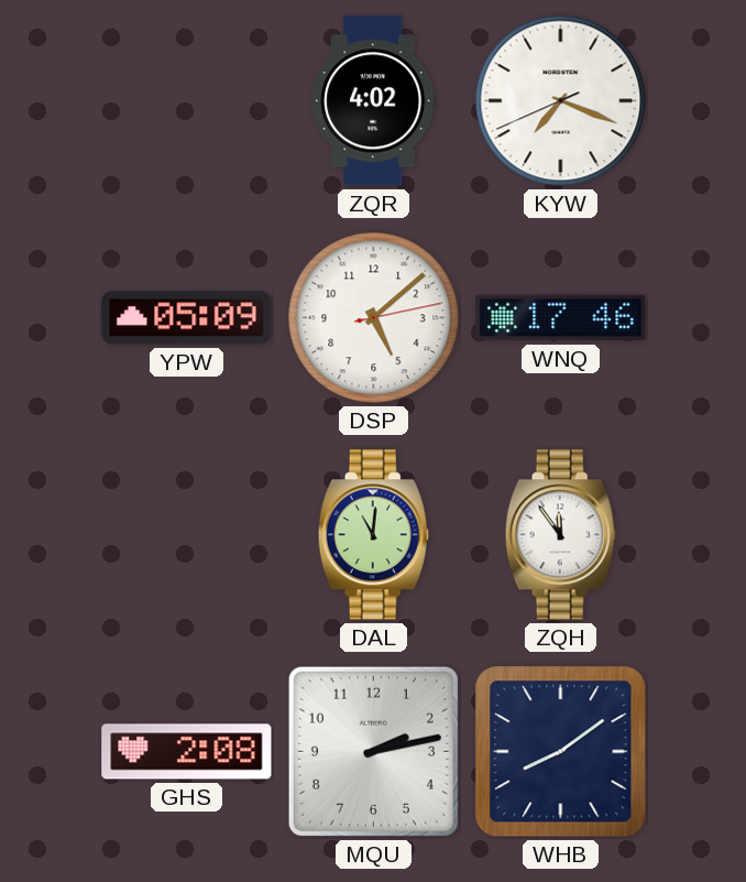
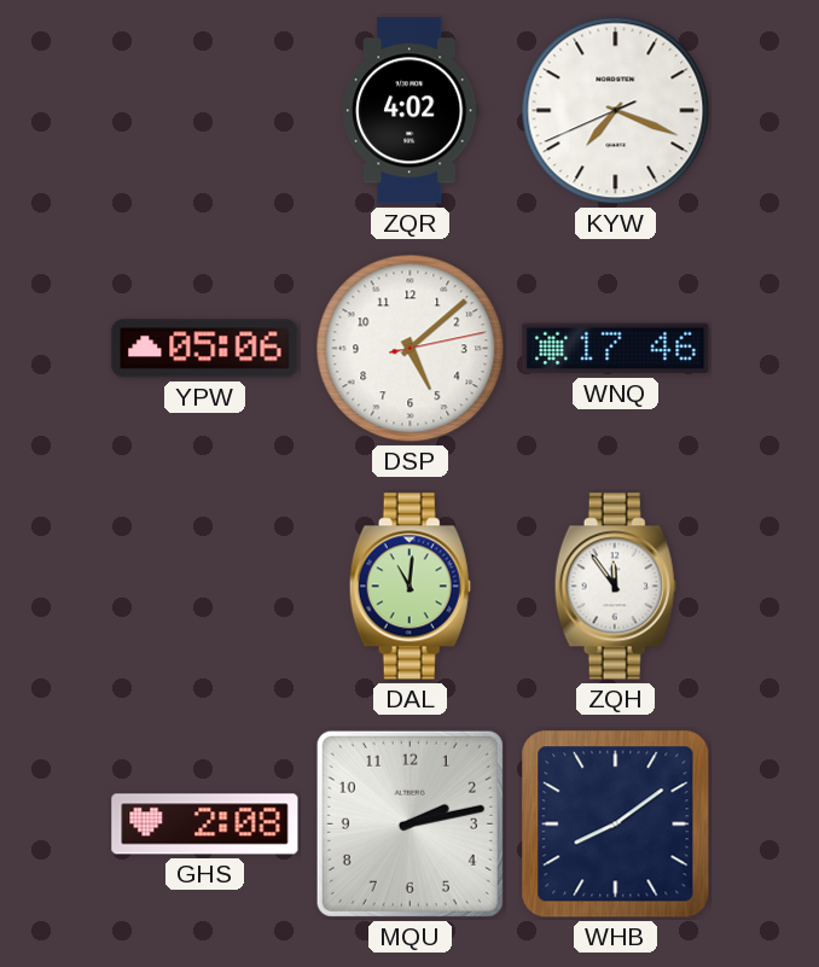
YPW: 05:09 -> 05:06 (205, 349)
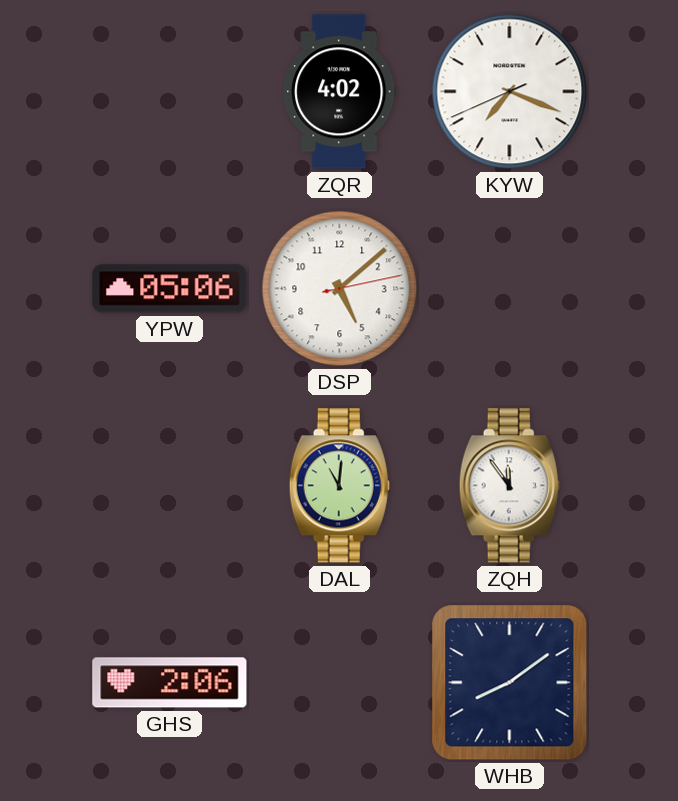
WNQ: 17:46 -> none (616, 349)
GHS: 2:08 -> 2:06 (170, 683)
MQU: 2:13 -> none (409, 823)
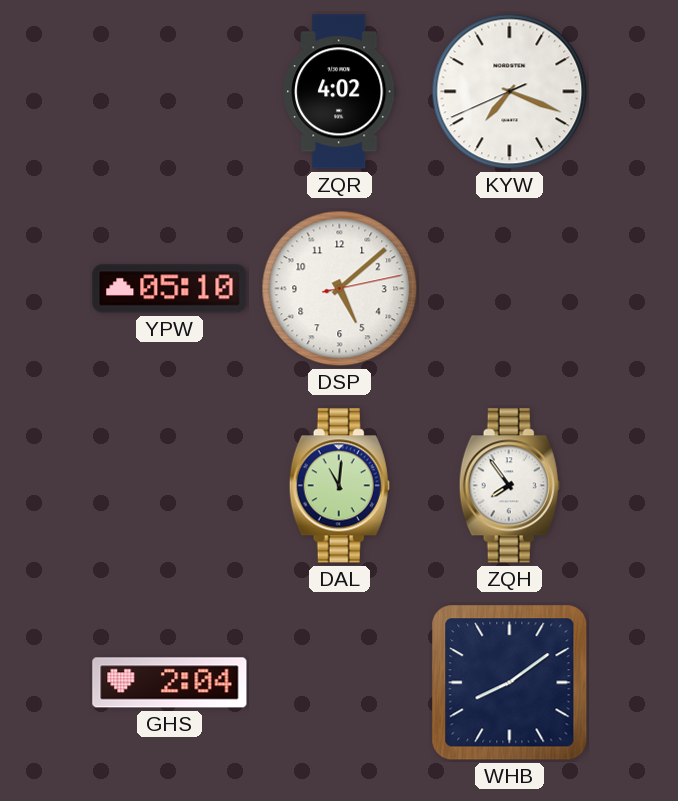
YPW: 05:06 -> 05:10 (170, 289)
ZQH: 11:54 -> 7:54 (509, 486)
GHS: 2:06 -> 2:04 (170, 683)
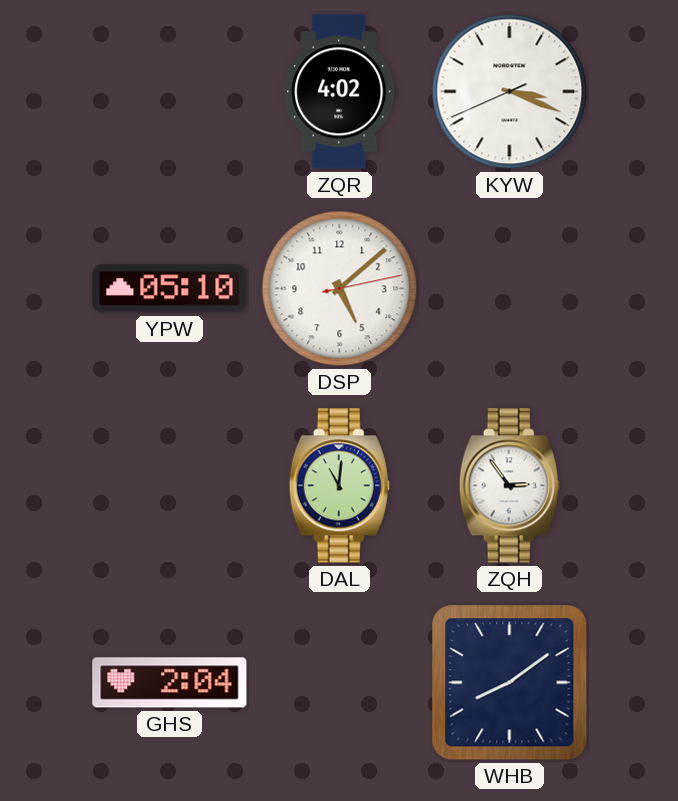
KYW: 7:18 -> 3:18 (510, 92)
ZQH: 7:54 -> 2:54 (509, 486)
